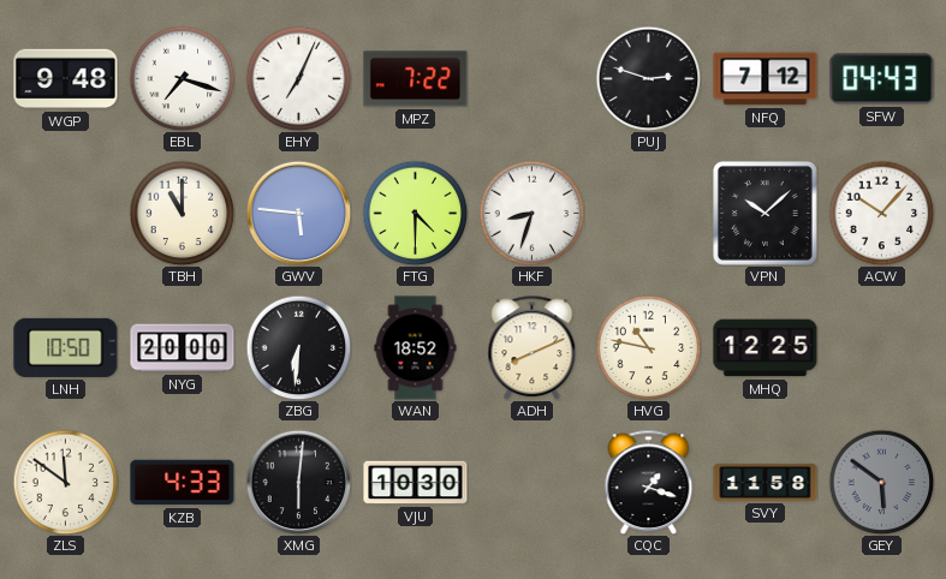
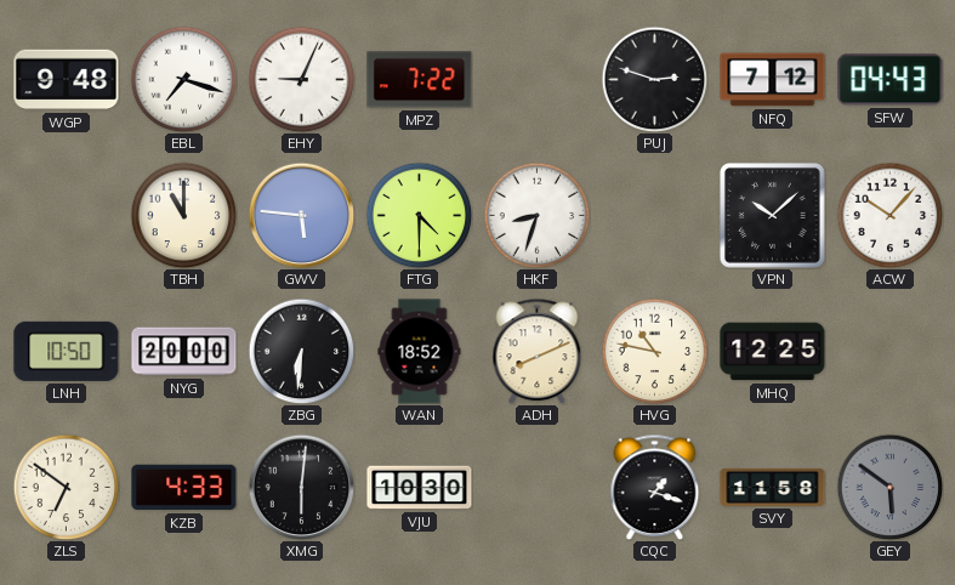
EHY: 7:04 -> 9:04 (301, 79)
ZLS: 11:51 -> 6:51 (66, 487)
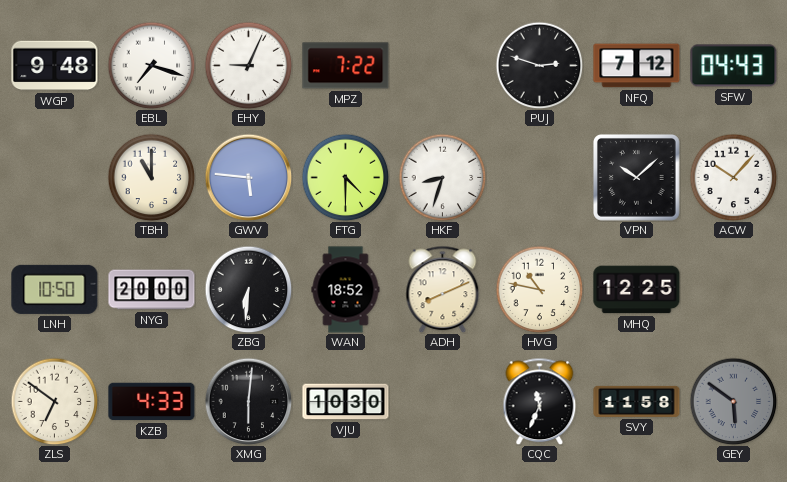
CQC: 1:18 -> 11:34 (540, 401)
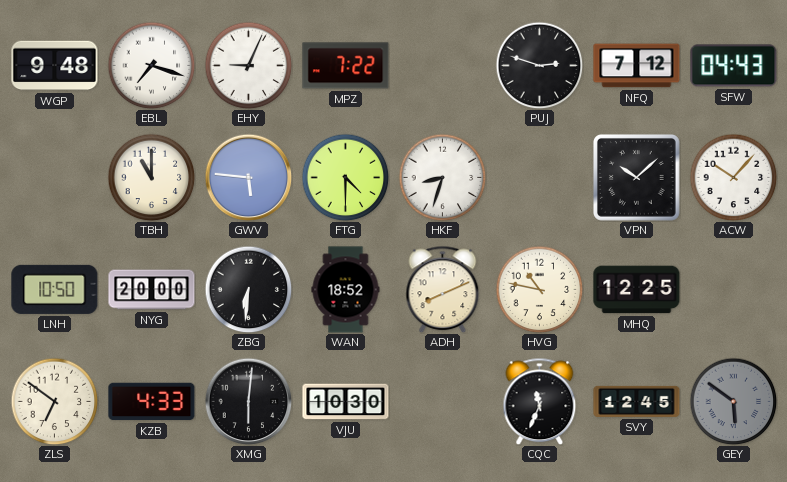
SVY: 11:58 -> 12:45 (637, 401)
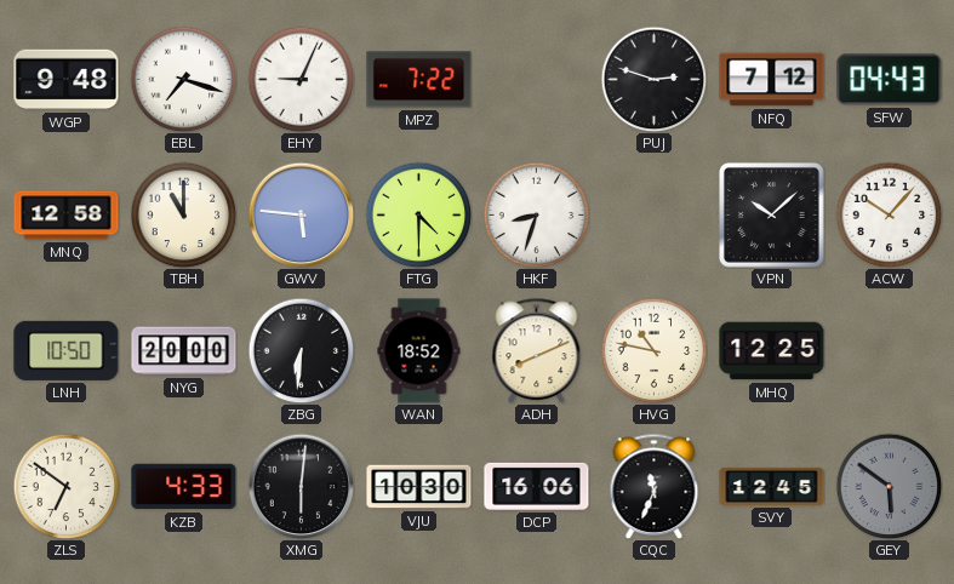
MNQ: none -> 12:58 (67, 216)
DCP: none -> 16:06 (537, 486)
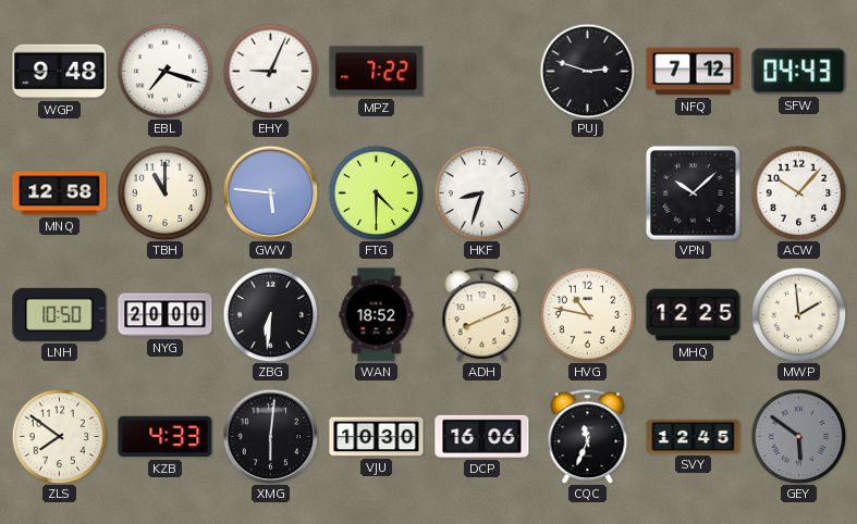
MWP: none -> 1:59 (798, 314)
ZLS: 6:51 -> 7:51 (59, 436)
